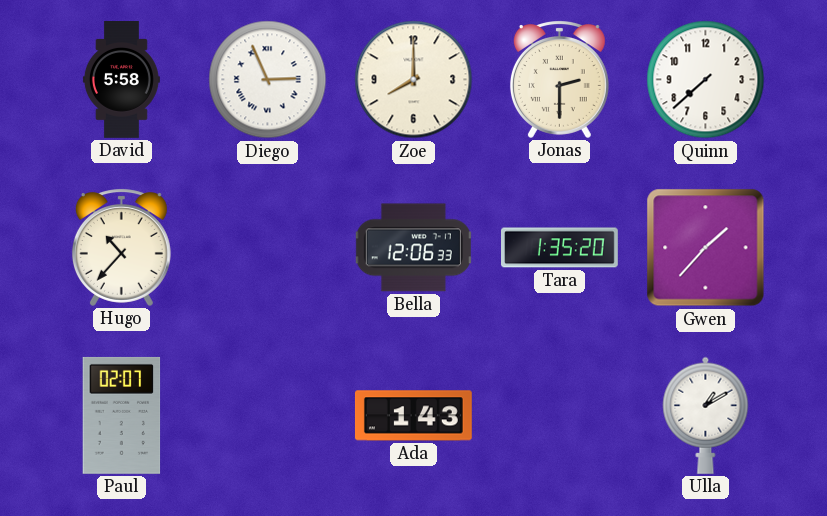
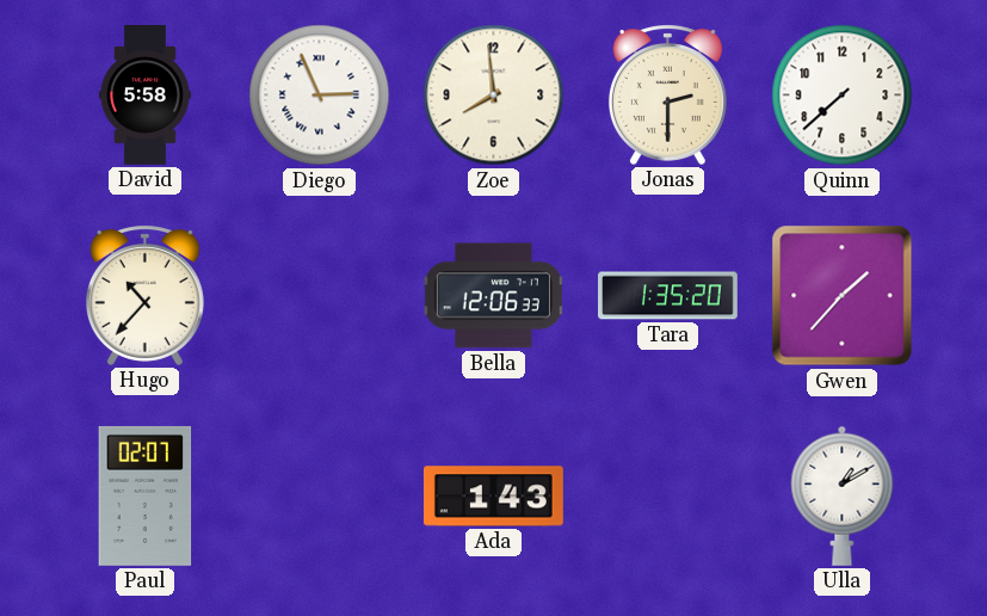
Zoe: 8:00 -> 7:59 (494, 96)
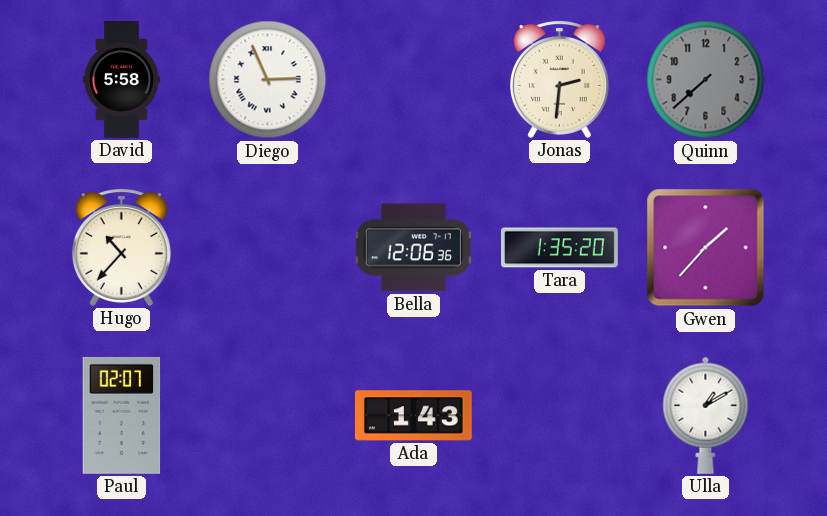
Zoe: 7:59 -> none (494, 96)
Jonas: 2:30 -> 2:31 (559, 79)
Quinn dial: white -> grey (706, 80)
Bella: 12:06:33 -> 12:06:36 (413, 248)
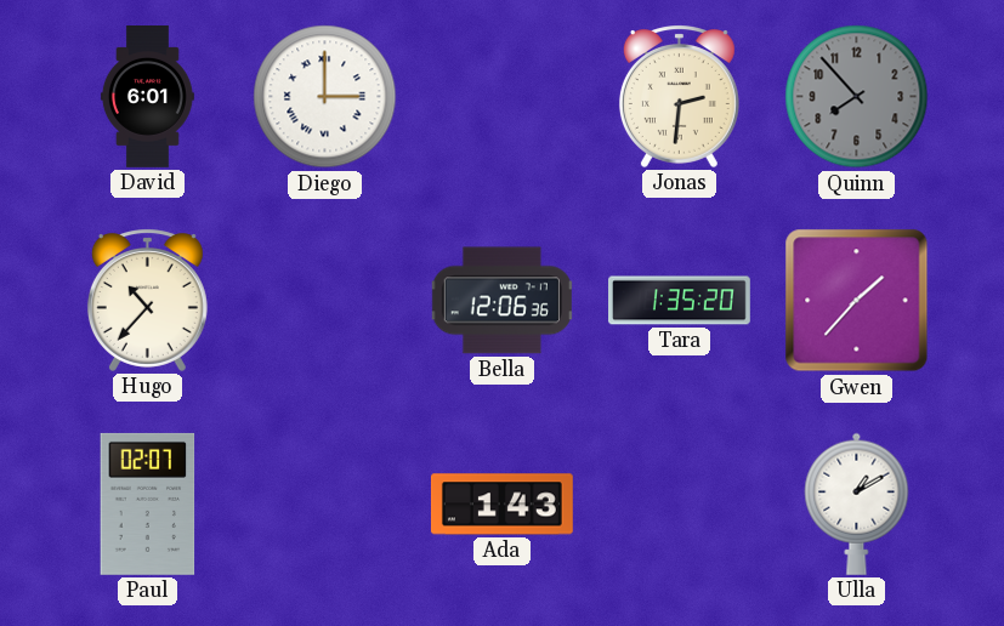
David: 5:58 -> 6:01 (147, 97)
Diego: 2:56 -> 3:00 (325, 97)
Quinn: 7:38 -> 7:53 (857, 97)
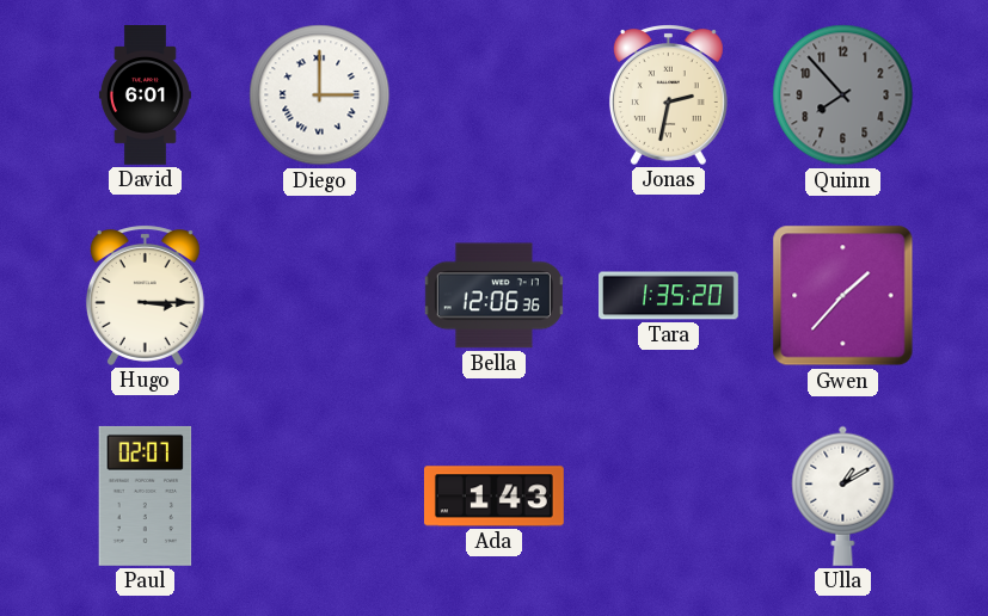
Jonas: 2:31 -> 2:32 (668, 94)
Hugo: 10:37 -> 3:15 (145, 295)
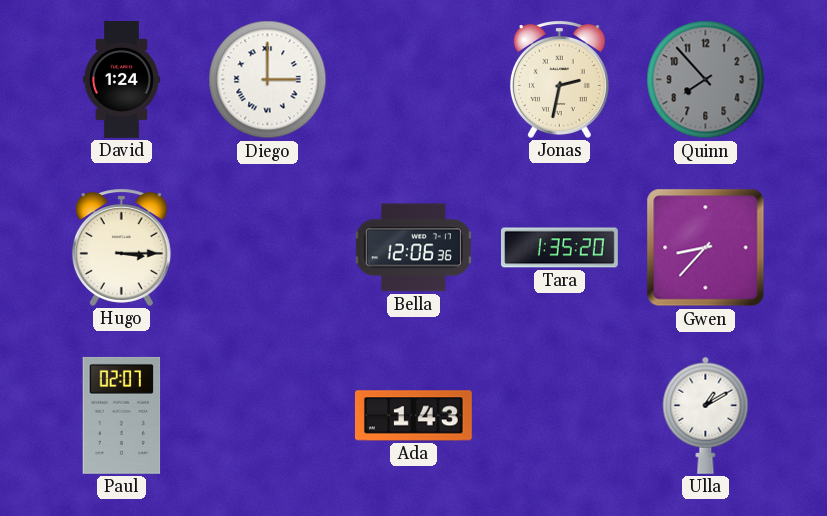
David: 6:01 -> 1:24 (121, 80)
Gwen: 1:37 -> 8:37 (706, 248)
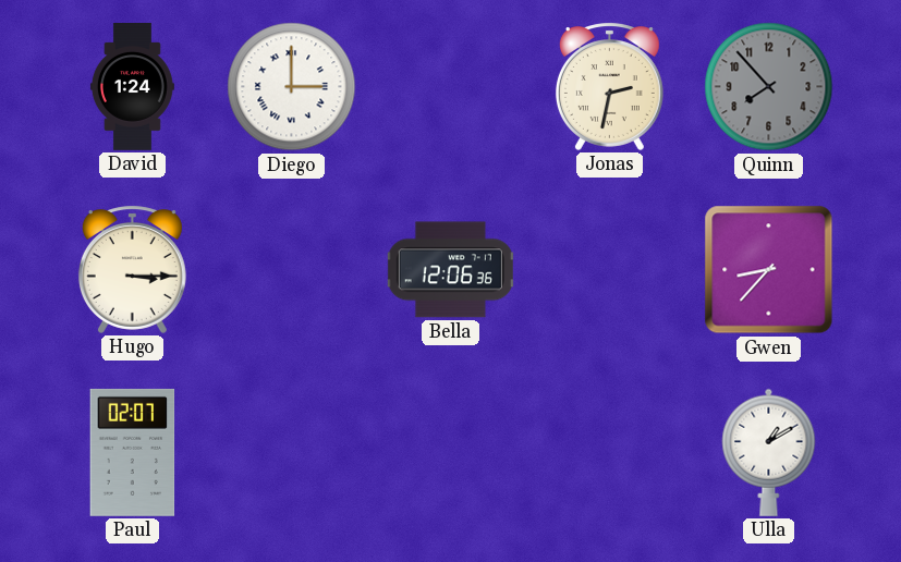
Tara: 1:35 -> none (560, 248)
Ada: 1:43 -> none (413, 416)
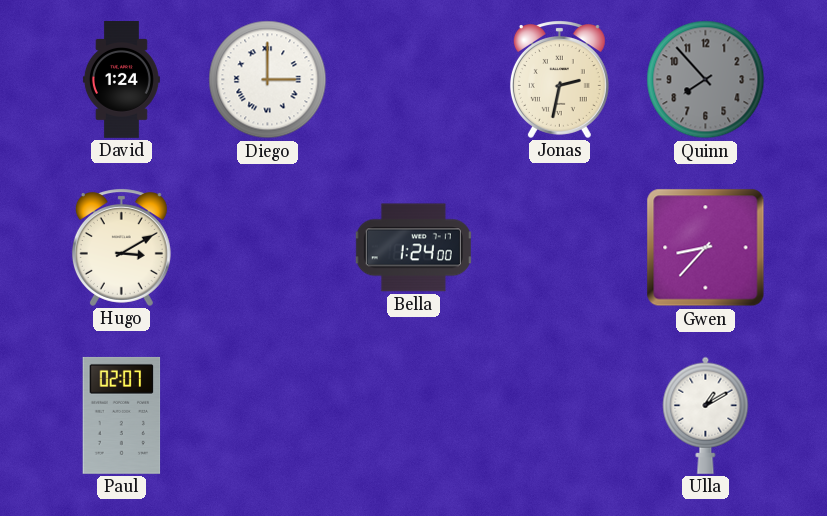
Hugo: 3:15 -> 3:10 (121, 247)
Bella: 12:06 -> 1:24 (413, 248)
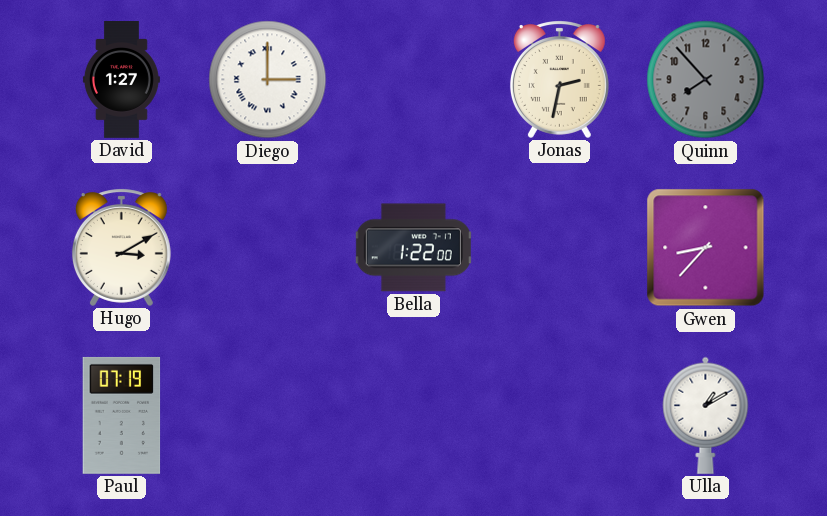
David: 1:24 -> 1:27 (121, 80)
Bella: 1:24 -> 1:22 (413, 248)
Paul: 02:07 -> 07:19 (122, 415)
